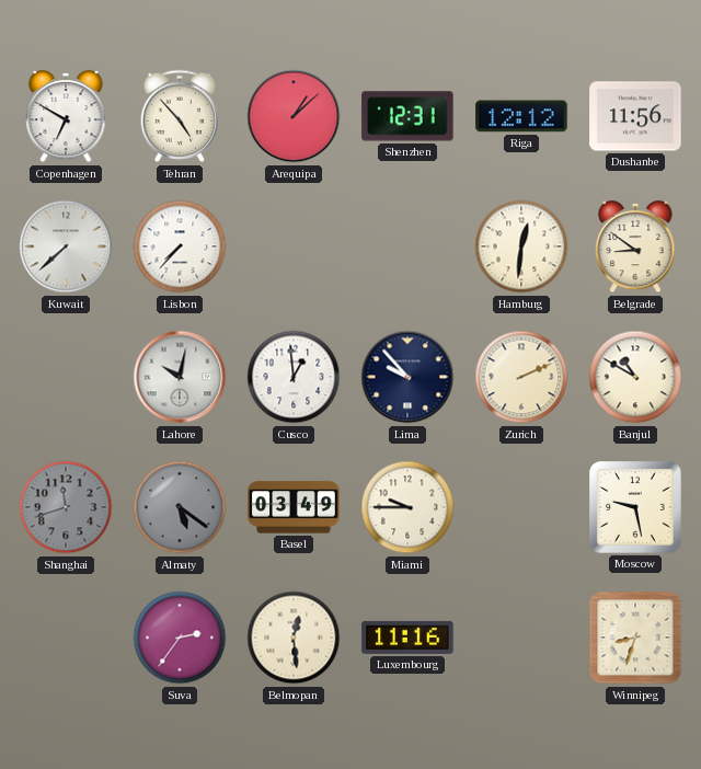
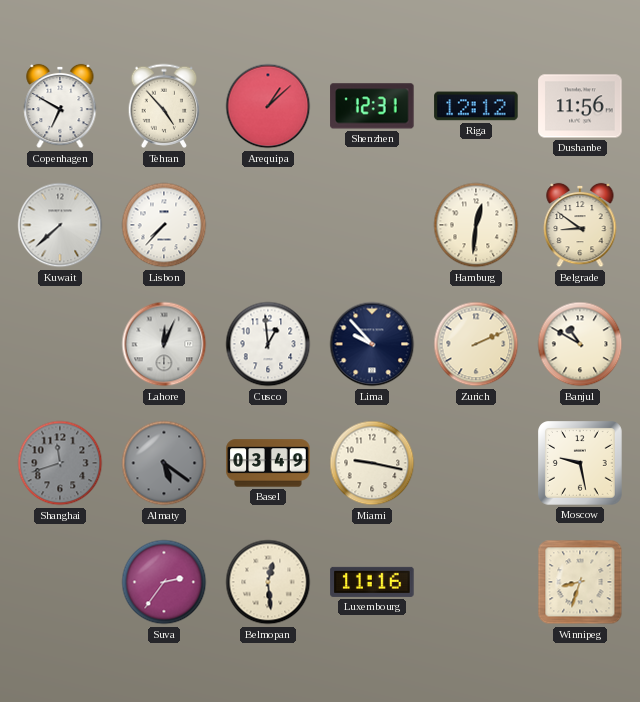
Lahore: 10:02 -> 12:04 (164, 344)
Miami: 9:45 -> 9:17 (372, 463)
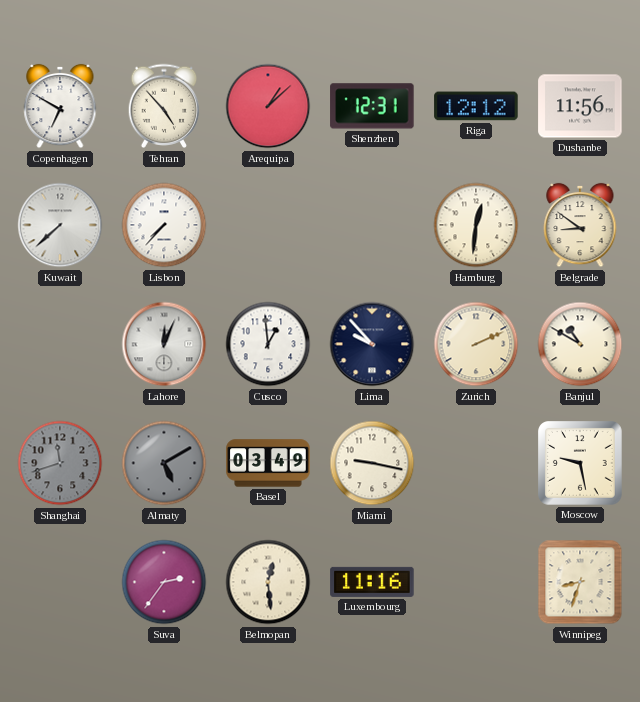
Almaty: 5:21 -> 5:10 (164, 463)
